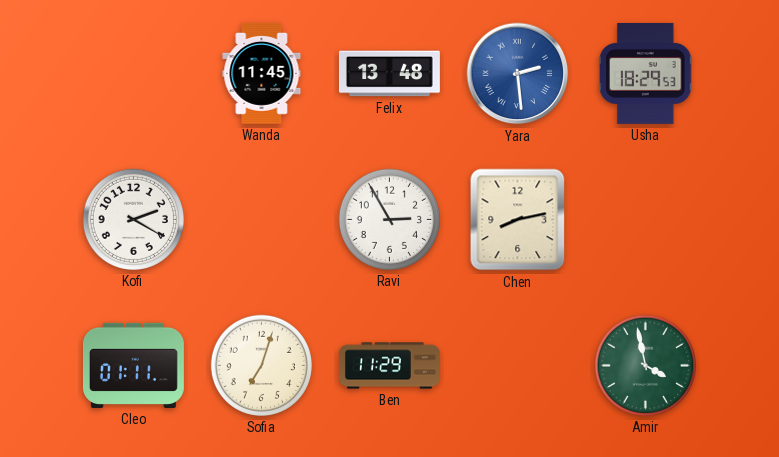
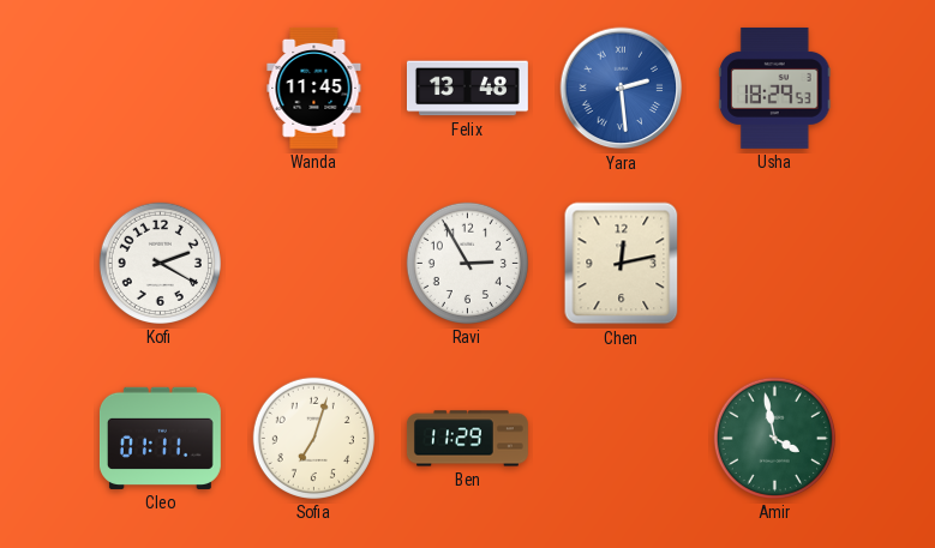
Chen: 8:13 -> 12:13 (622, 264)
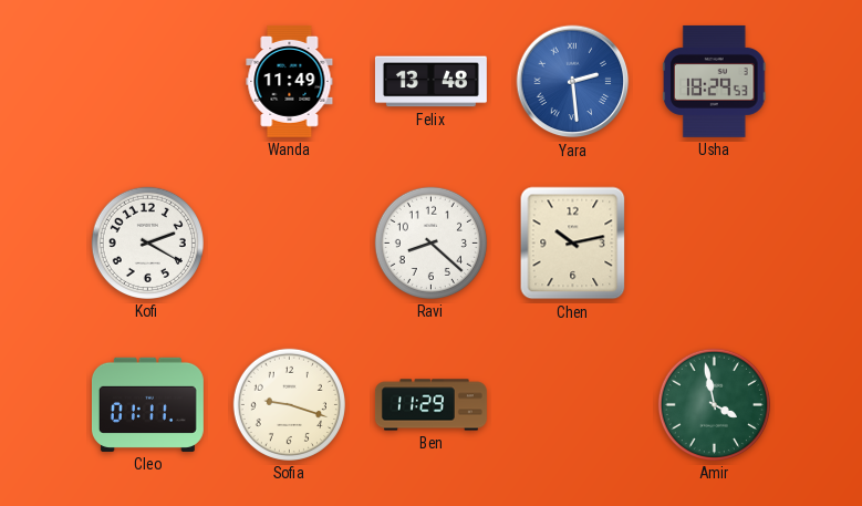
Wanda: 11:45 -> 11:49 (290, 81)
Ravi: 2:55 -> 8:22 (430, 242)
Chen: 12:13 -> 10:13 (573, 244)
Sofia: 7:03 -> 9:18 (289, 404)
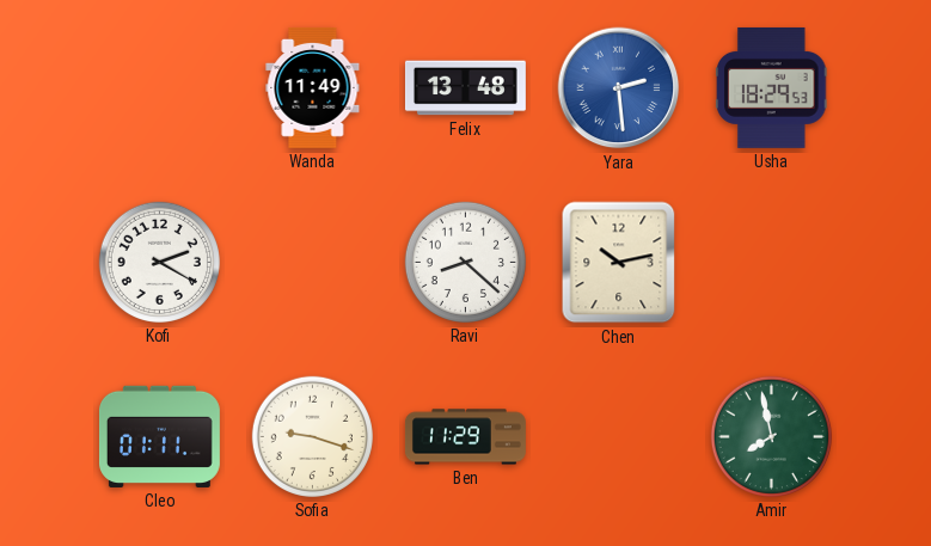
Amir: 3:58 -> 7:58 (771, 436)
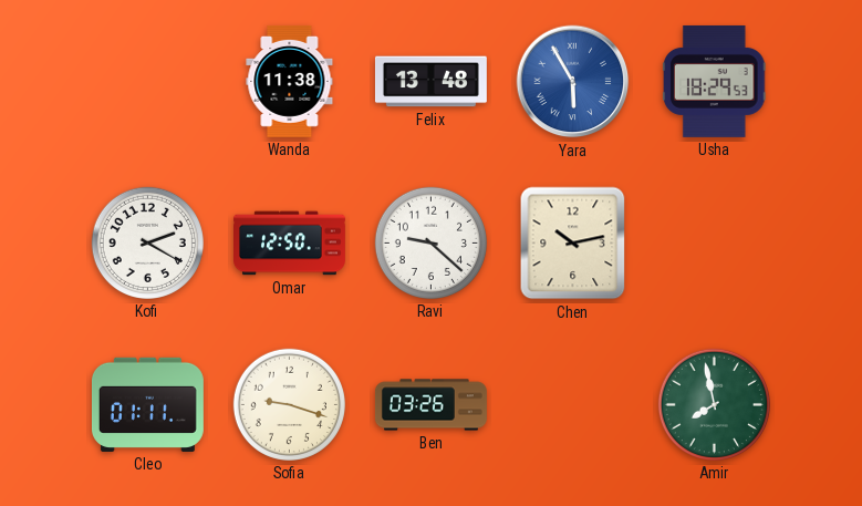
Wanda: 11:49 -> 11:38 (290, 81)
Yara: 2:29 -> 5:55 (573, 82)
Omar: none -> 12:50 (290, 244)
Ravi: 8:22 -> 9:22 (430, 242)
Ben: 11:29 -> 03:26 (430, 405)
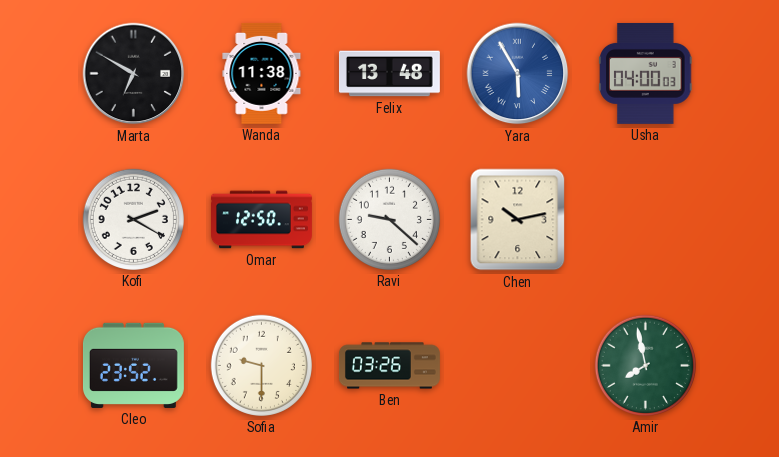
Marta: none -> 6:50 (134, 74)
Usha: 18:29 -> 04:00 (646, 73)
Cleo: 01:11 -> 23:52 (133, 365)
Sofia: 9:18 -> 9:30 (261, 365)
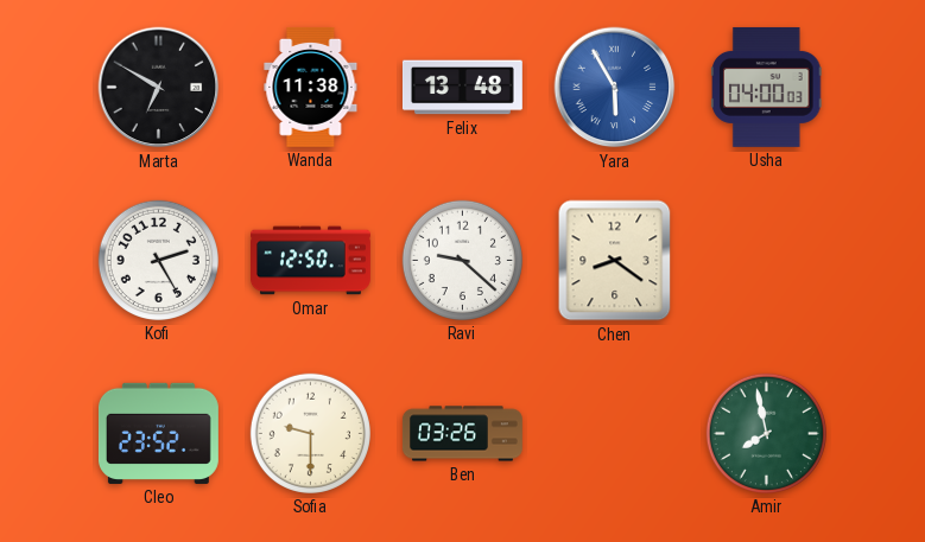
Kofi: 2:20 -> 2:25 (158, 260)
Chen: 10:13 -> 8:21 (615, 261)
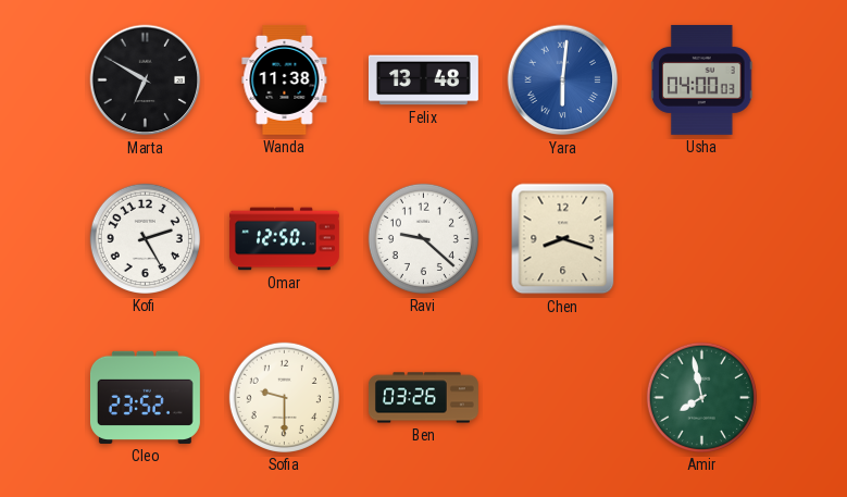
Yara: 5:55 -> 6:01 (563, 80)
Chen: 8:21 -> 8:18 (563, 239)
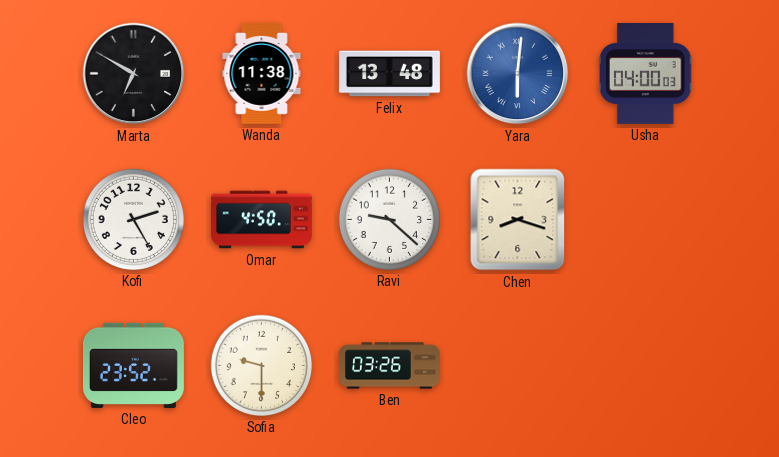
Omar: 12:50 -> 4:50 (262, 220)
Amir: 7:58 -> none (701, 397)
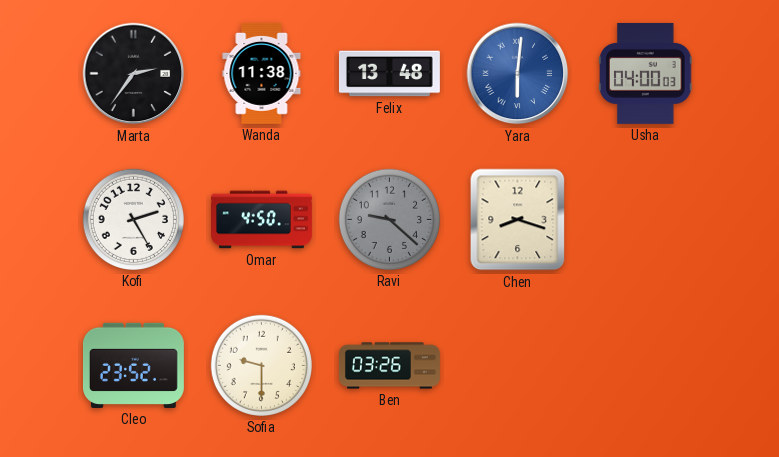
Marta: 6:50 -> 2:36 (134, 74)
Ravi dial: white -> grey (389, 219)
